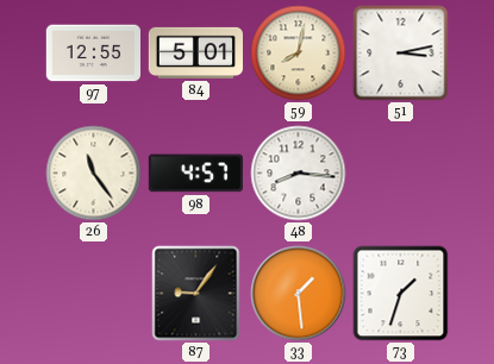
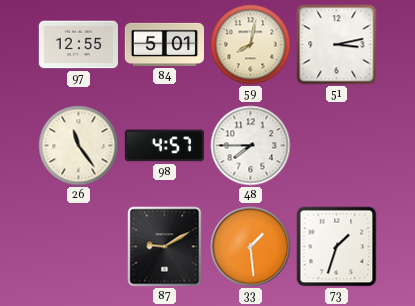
48: 8:16 -> 7:45 (251, 146)
87: 9:06 -> 9:10 (165, 247)
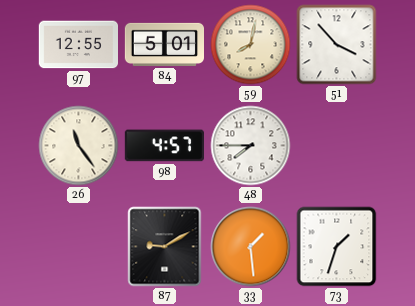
51: 3:13 -> 3:53 (337, 45)
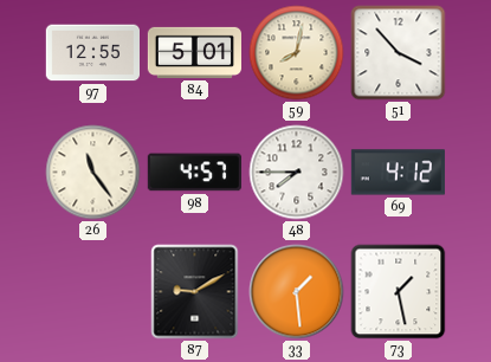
69: none -> 4:12 (398, 173)
73: 1:33 -> 1:28 (399, 292)
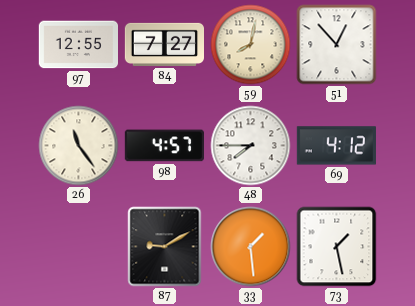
84: 5:01 -> 7:27 (164, 44)
51: 3:53 -> 12:53 (337, 45)
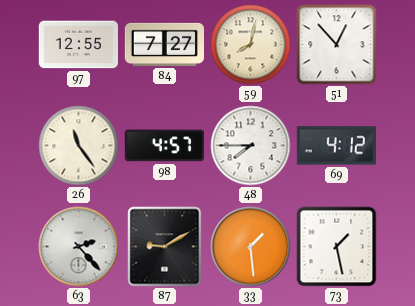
63: none -> 2:23 (79, 247)
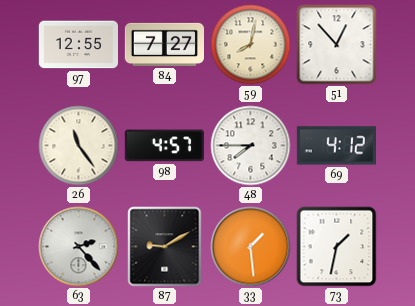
73: 1:28 -> 1:32 (337, 247)
